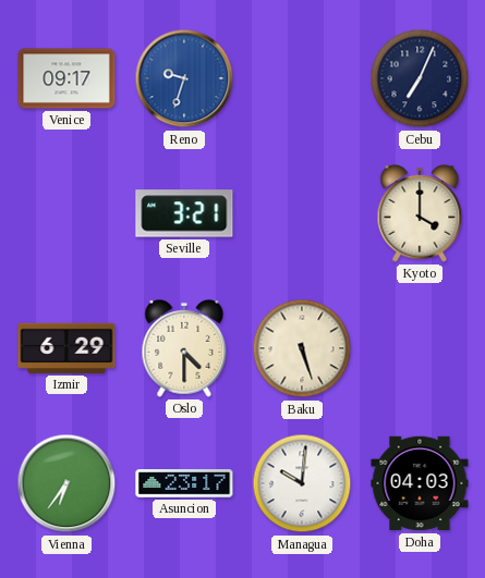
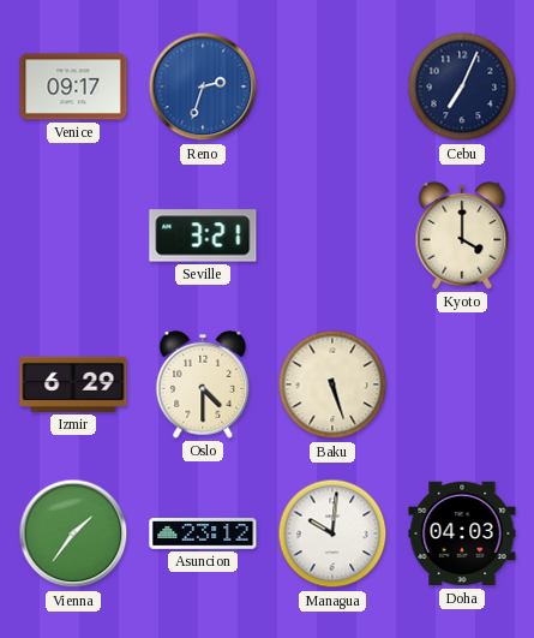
Reno: 9:33 -> 2:33 (203, 87)
Vienna: 6:36 -> 1:36 (73, 533)
Asuncion: 23:17 -> 23:12 (203, 533)
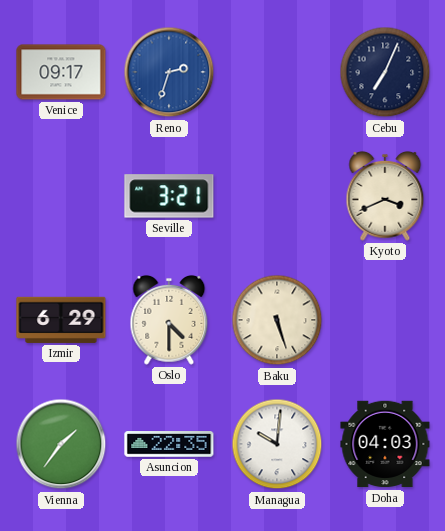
Kyoto: 4:00 -> 3:41 (385, 196)
Asuncion: 23:12 -> 22:35 (169, 444)
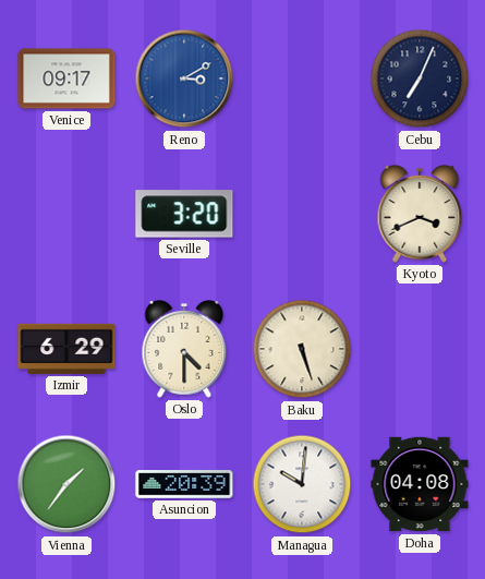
Reno: 2:33 -> 3:10 (184, 79)
Seville: 3:21 -> 3:20 (184, 214)
Asuncion: 22:35 -> 20:39 (184, 484)
Doha: 04:03 -> 04:08 (420, 484)
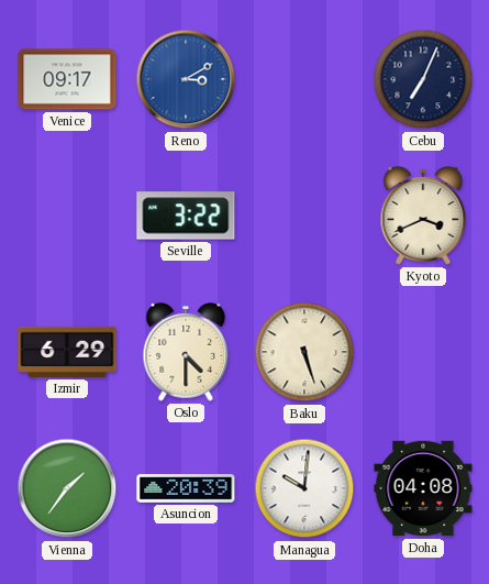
Seville: 3:20 -> 3:22 (186, 216)
